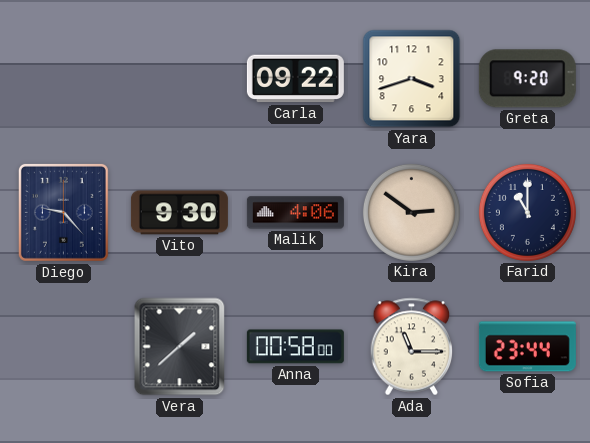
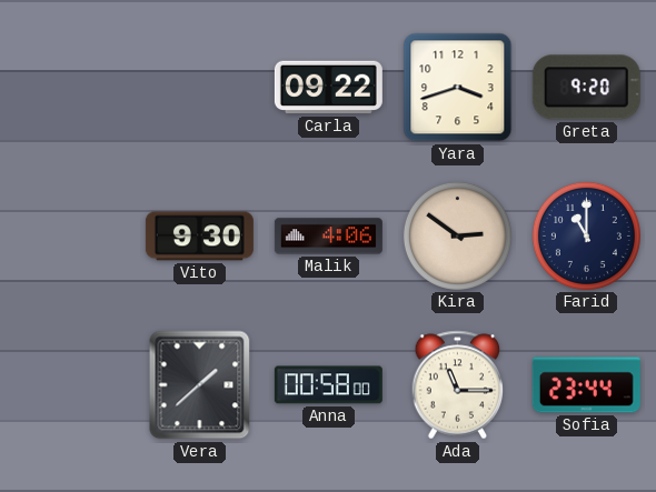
Diego: 9:23 -> none (63, 212)
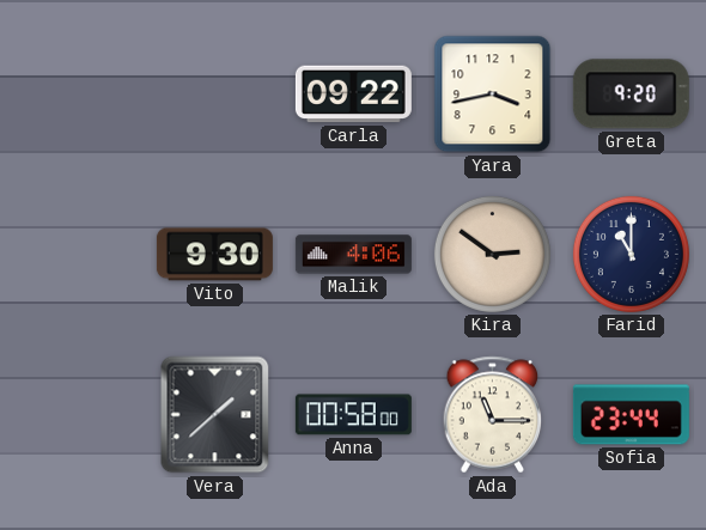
Yara: 3:42 -> 3:43 (493, 95)
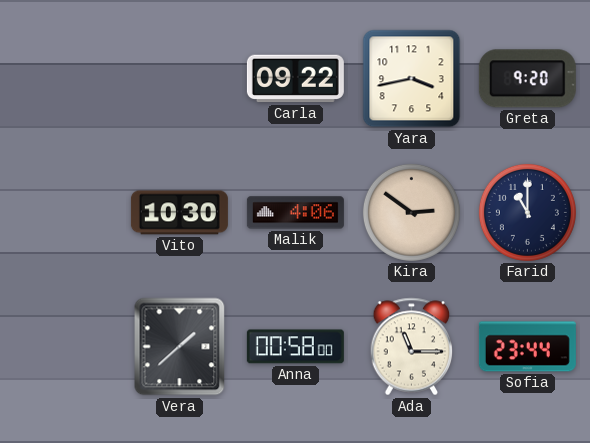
Vito: 9:30 -> 10:30 (179, 213)
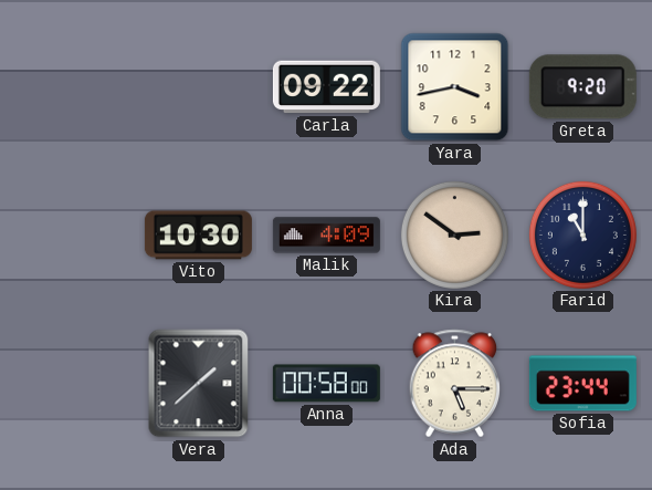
Malik: 4:06 -> 4:09 (326, 236)
Ada: 11:15 -> 5:15 (455, 384)
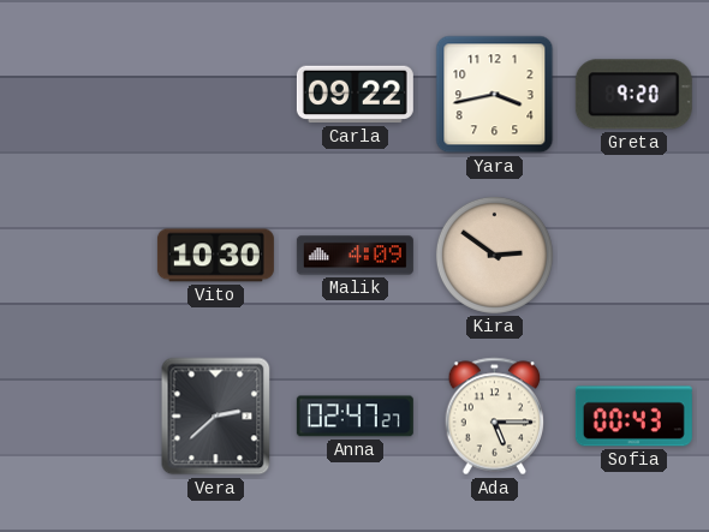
Farid: 11:00 -> none (582, 234)
Vera: 1:38 -> 2:38 (216, 417)
Anna: 00:58 -> 02:47 (354, 417)
Sofia: 23:44 -> 00:43 (633, 417)
